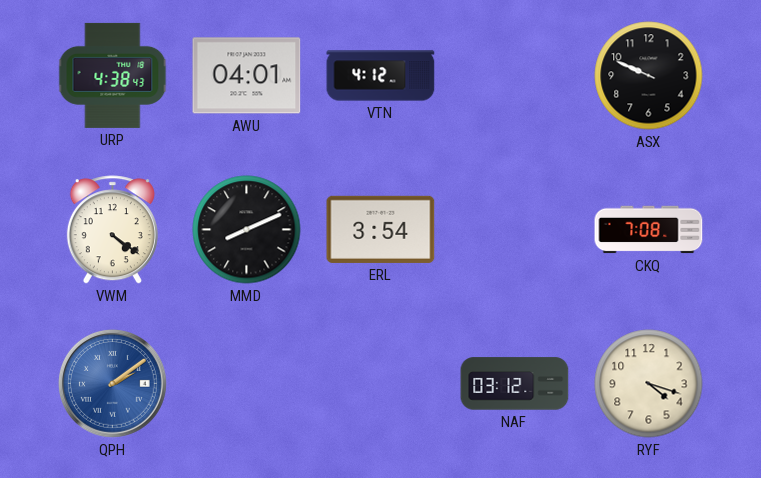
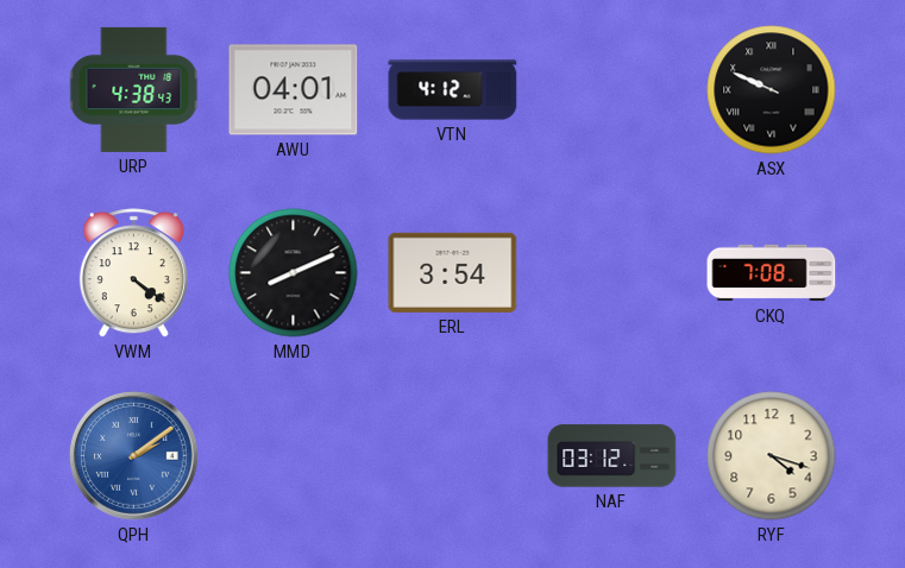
ASX numerals: Arabic -> Roman (772, 90)
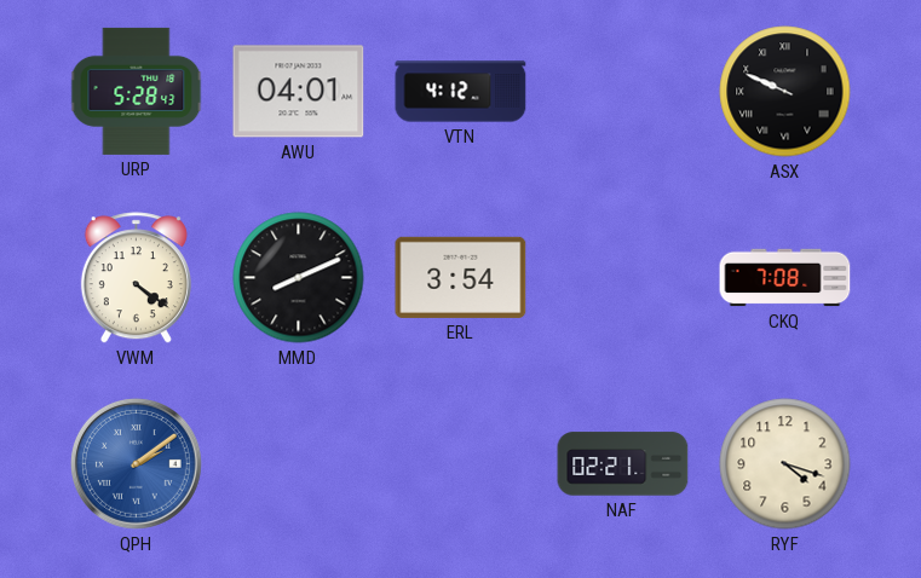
URP: 4:38 -> 5:28 (137, 91)
NAF: 03:12 -> 02:21 (623, 464)
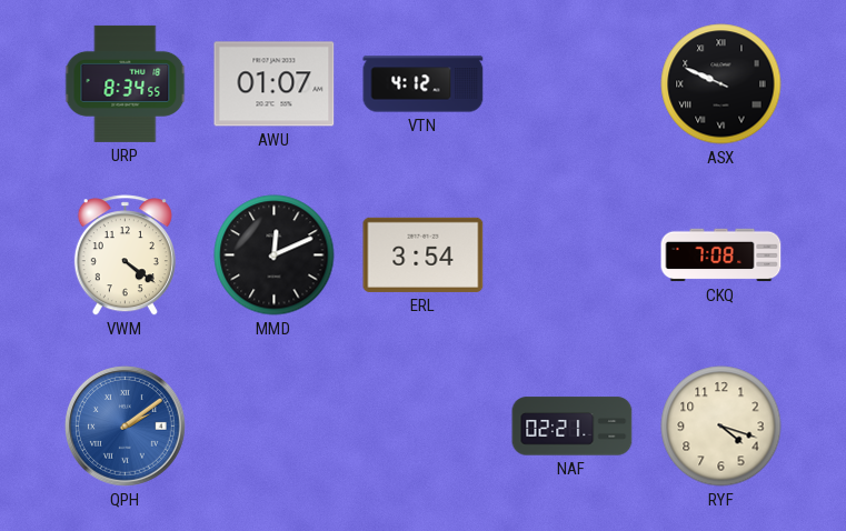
URP: 5:28 -> 8:34 (126, 83)
AWU: 04:01 -> 01:07 (275, 84)
MMD: 8:11 -> 12:11 (275, 256)
